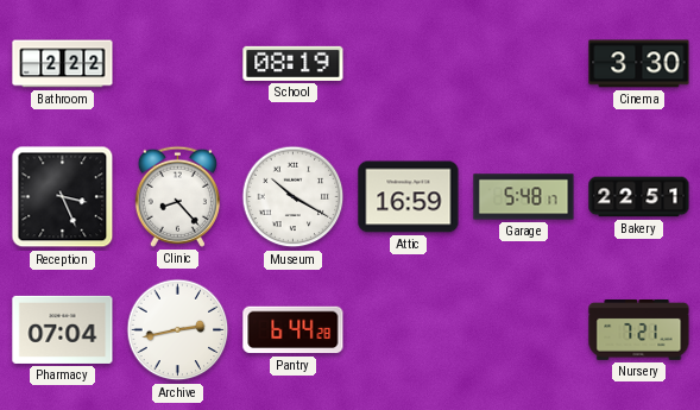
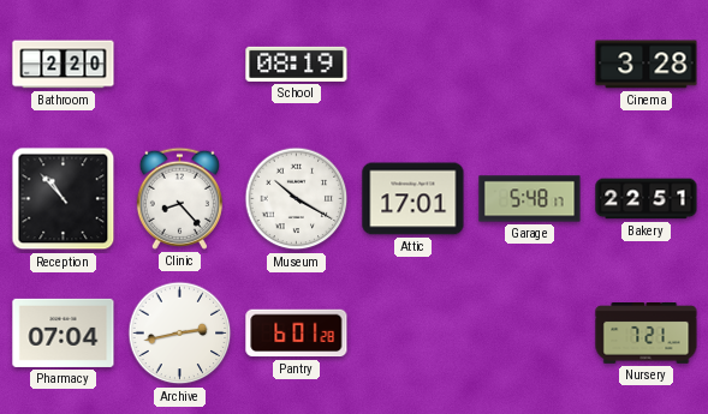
Bathroom: 2:22 -> 2:20 (64, 65)
Cinema: 3:30 -> 3:28 (647, 65)
Reception: 3:26 -> 10:53 (64, 199)
Attic: 16:59 -> 17:01 (414, 199)
Pantry: 6:44 -> 6:01 (297, 334)
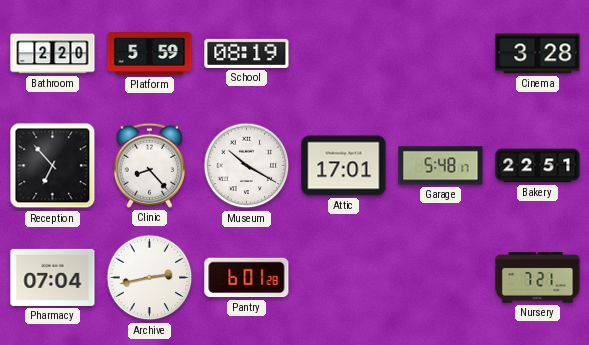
Platform: none -> 5:59 (150, 54)
Reception: 10:53 -> 6:53 (53, 166)
